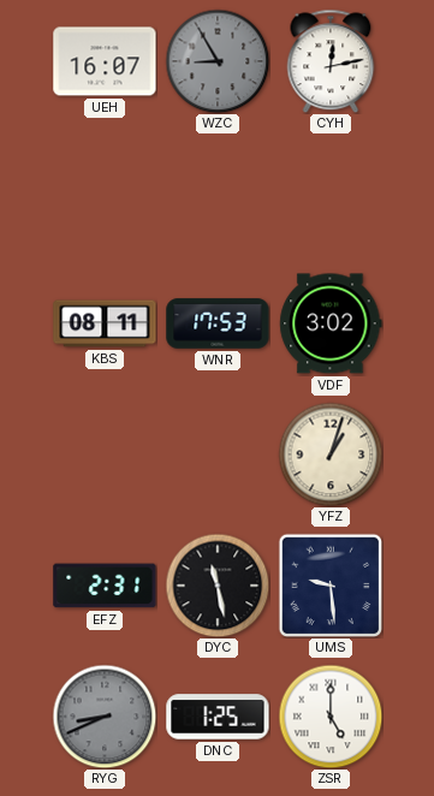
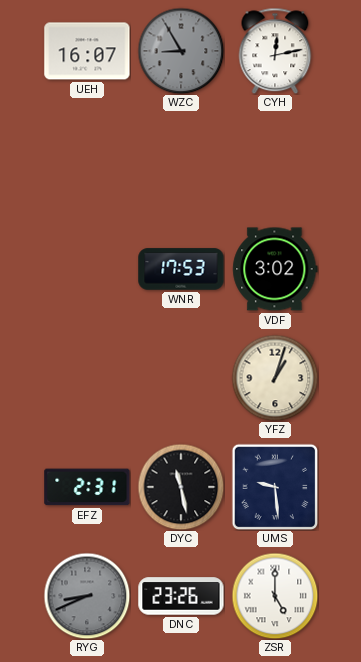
KBS: 08:11 -> none (105, 323)
DNC: 1:25 -> 23:26 (181, 596)
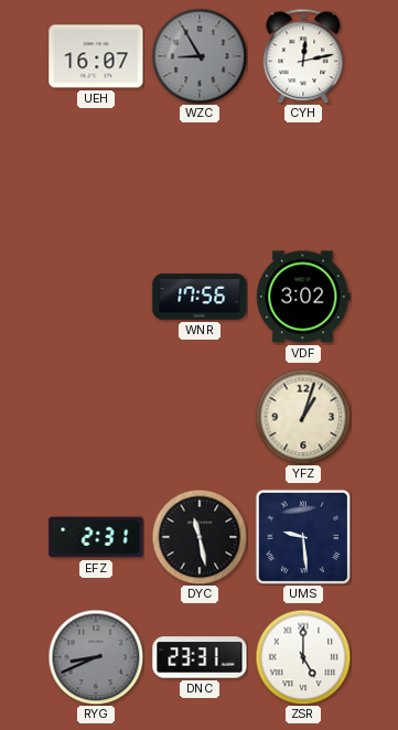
WNR: 17:53 -> 17:56 (200, 297)
DNC: 23:26 -> 23:31 (200, 657)
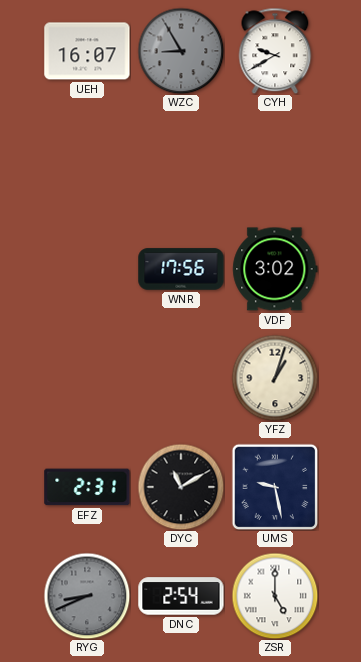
CYH: 12:13 -> 9:40 (275, 51)
DYC: 11:28 -> 11:10 (181, 487)
UMS: 9:29 -> 9:28 (275, 487)
DNC: 23:31 -> 2:54 (181, 596)
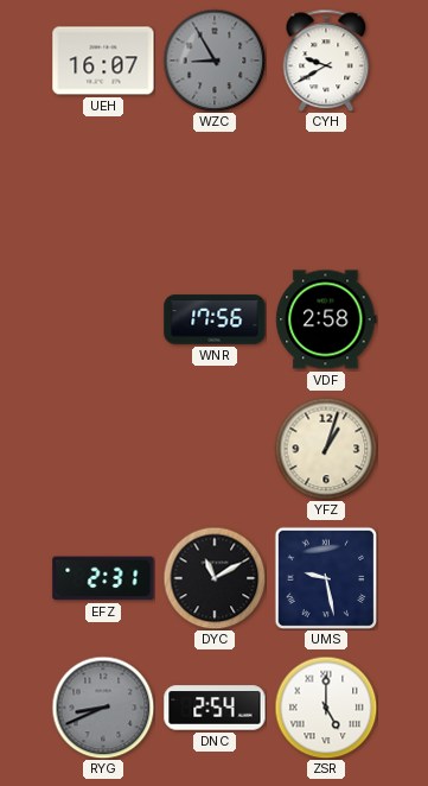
VDF: 3:02 -> 2:58 (326, 319)
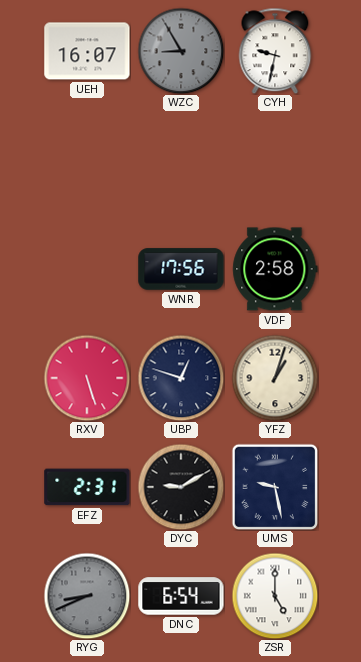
CYH: 9:40 -> 9:32 (275, 51)
RXV: none -> 5:27 (87, 378)
UBP: none -> 12:48 (181, 378)
DYC: 11:10 -> 9:10 (181, 487)
DNC: 2:54 -> 6:54 (181, 596)
